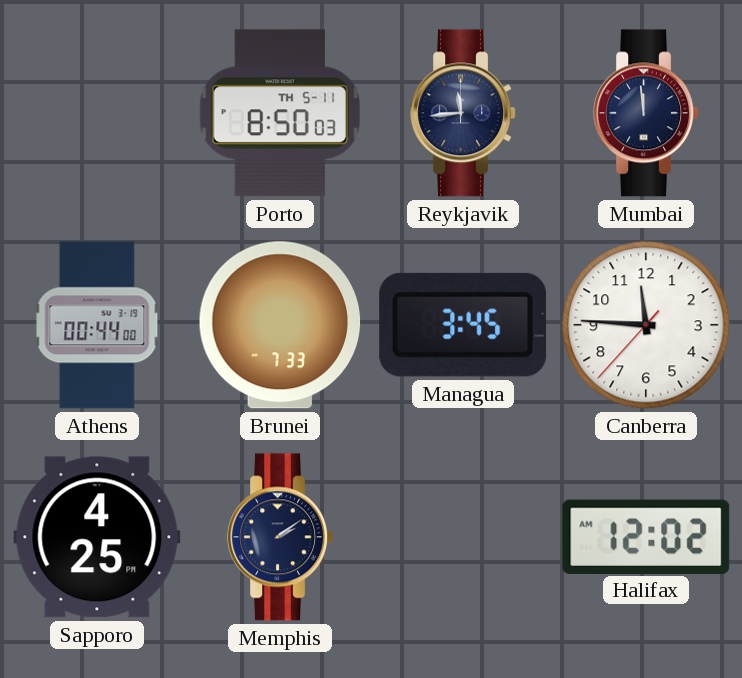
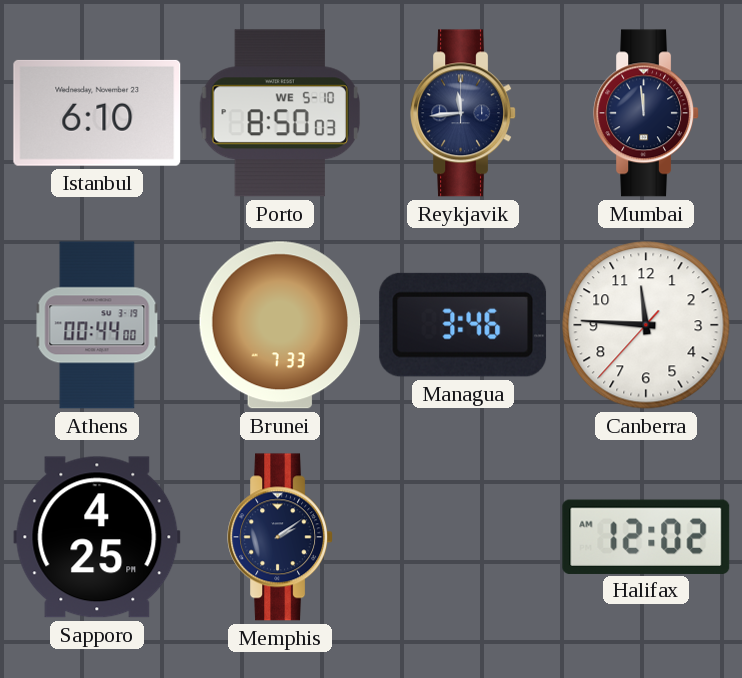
Istanbul: none -> 6:10 (97, 113)
Porto date: TH 5-11 -> WE 5-10 (279, 113)
Managua: 3:45 -> 3:46 (463, 325)
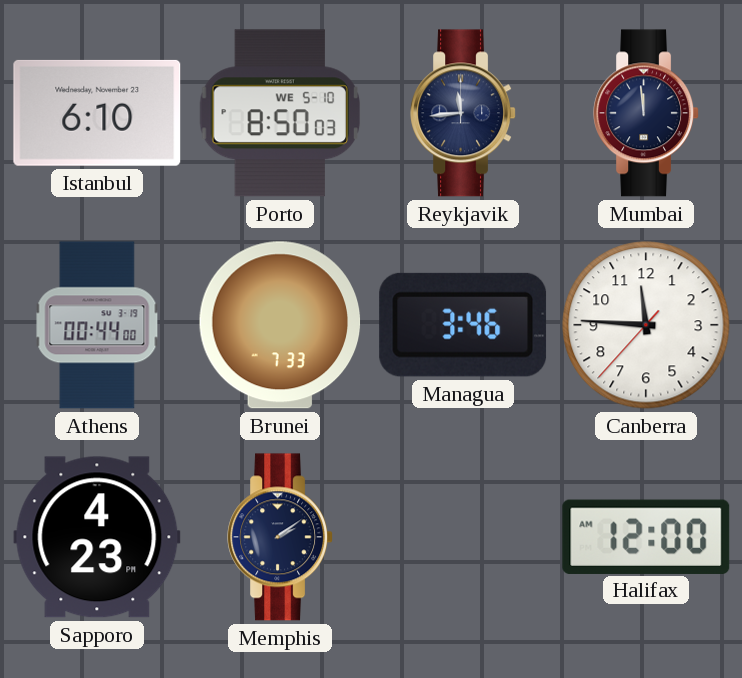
Sapporo: 4:25 -> 4:23 (97, 537)
Halifax: 12:02 -> 12:00 (646, 536)
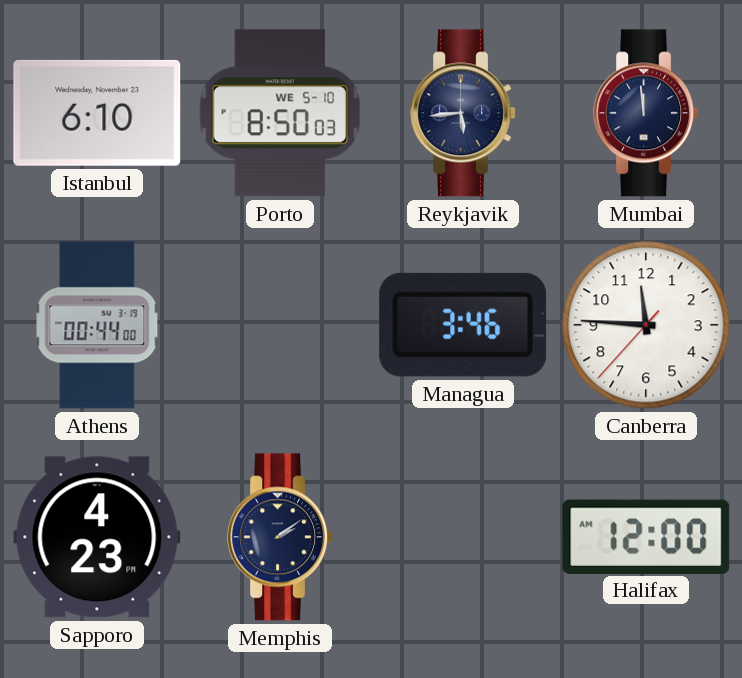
Reykjavik: 11:44 -> 5:44 (463, 113)
Brunei: 7:33 -> none (280, 325)
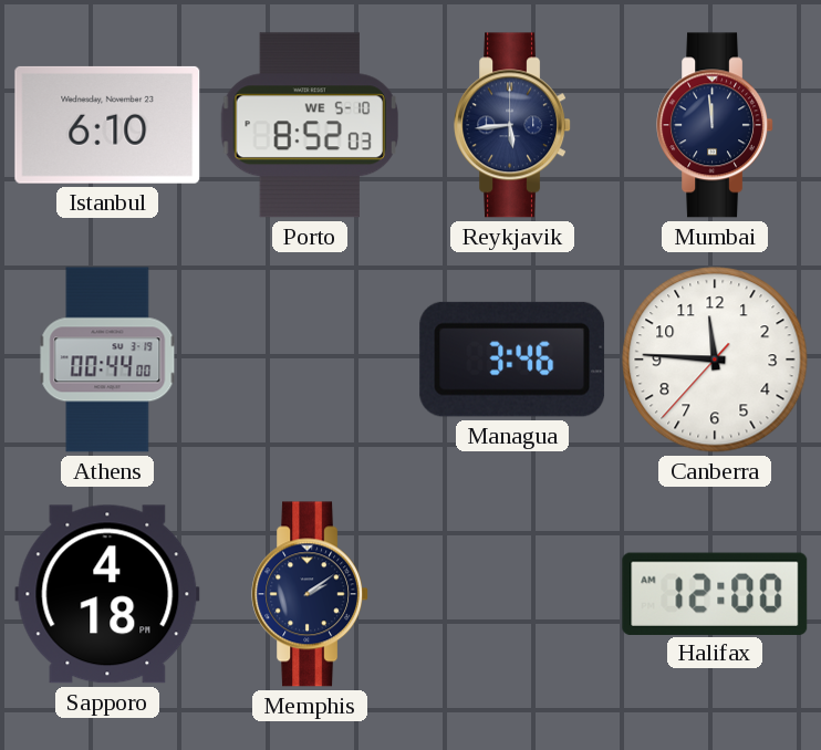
Porto: 8:50 -> 8:52 (309, 125)
Sapporo: 4:23 -> 4:18 (107, 594)
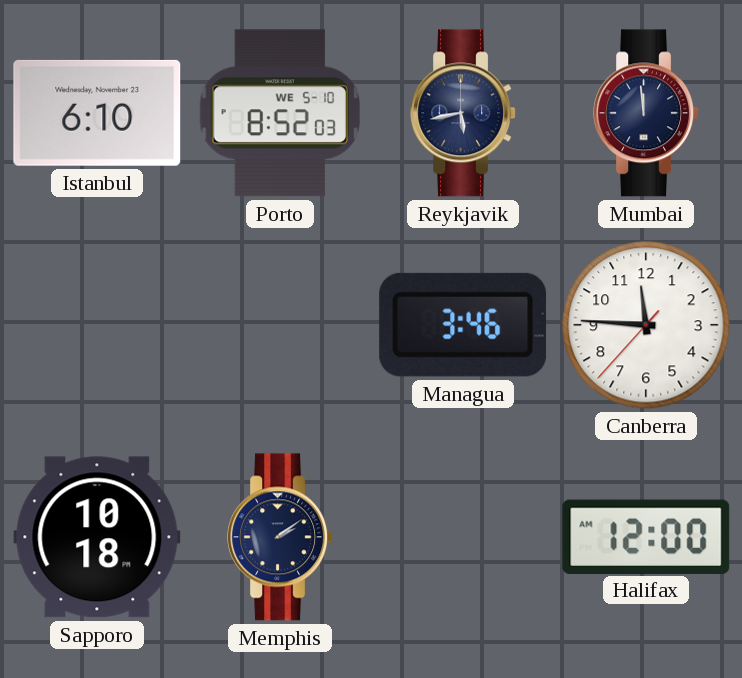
Reykjavik: 5:44 -> 5:43 (463, 113)
Athens: 00:44 -> none (107, 360)
Sapporo: 4:18 -> 10:18 (97, 537)
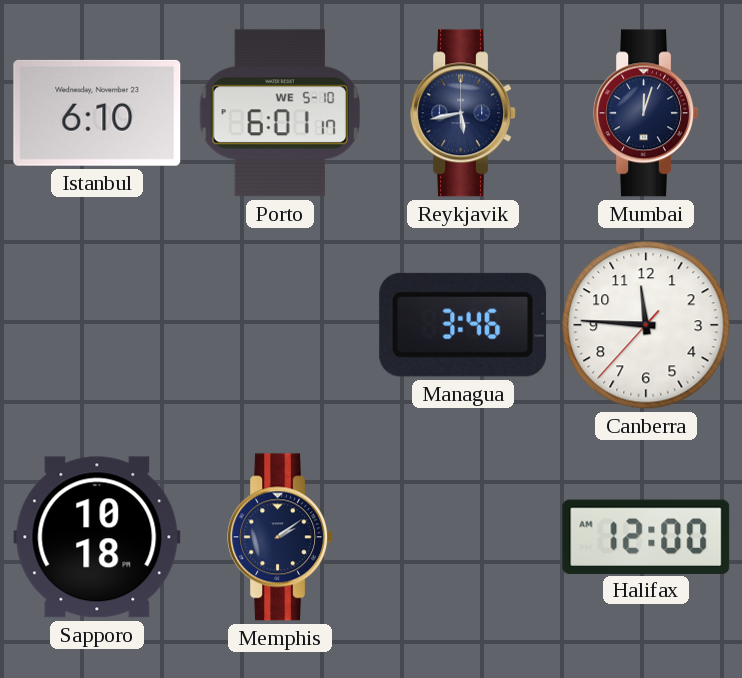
Porto: 8:52 -> 6:01 (279, 113)
Mumbai: 11:59 -> 12:03 (646, 113)
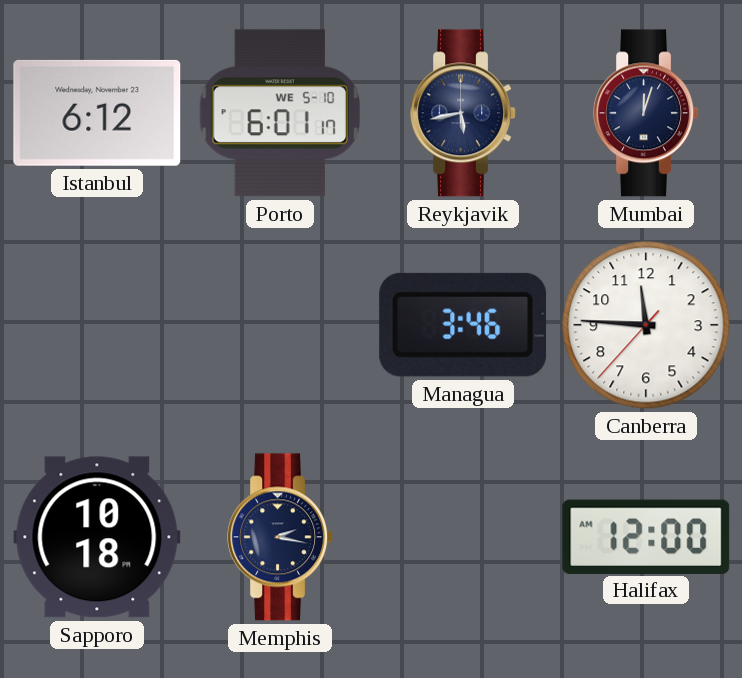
Istanbul: 6:10 -> 6:12 (97, 113)
Memphis: 2:09 -> 2:17 (280, 537)
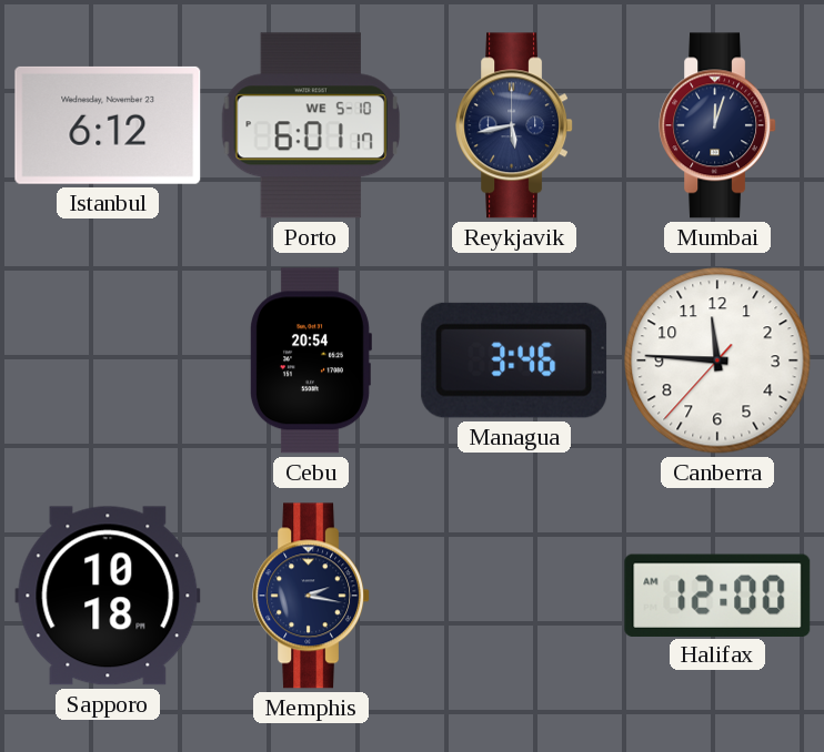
Cebu: none -> 20:54 (310, 360)
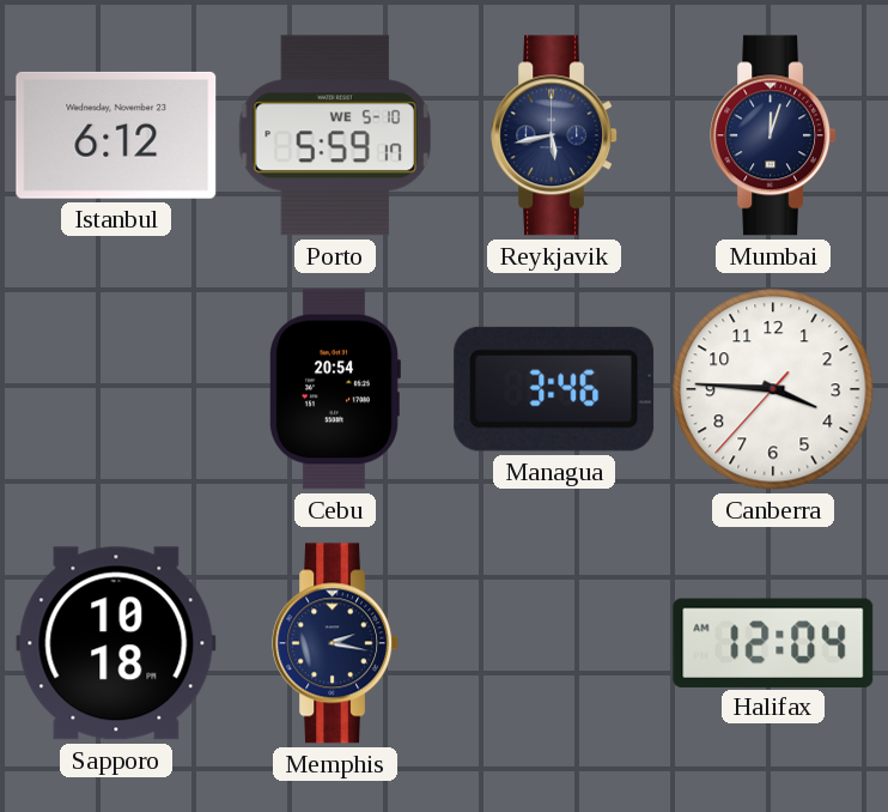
Porto: 6:01 -> 5:59 (334, 135)
Canberra: 11:45 -> 3:45 (773, 389)
Halifax: 12:00 -> 12:04 (773, 642)
